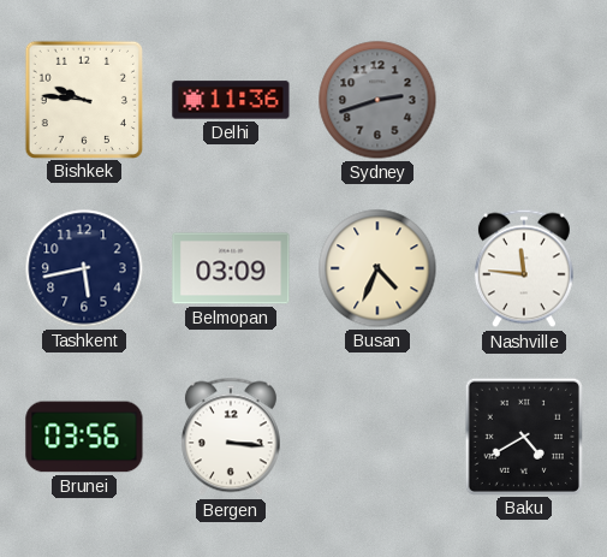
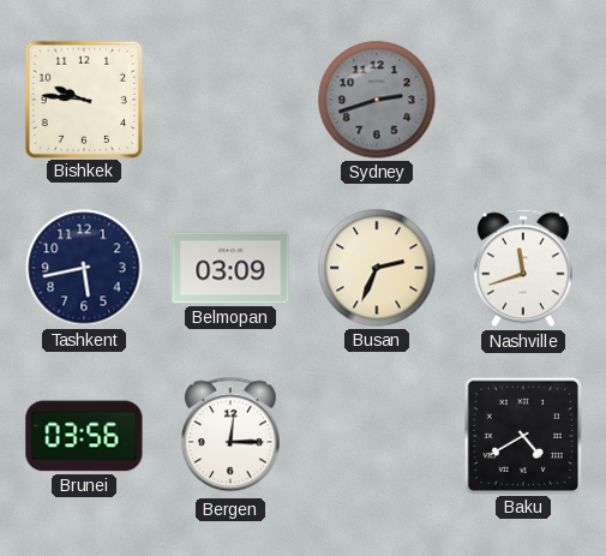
Delhi: 11:36 -> none (231, 100)
Busan: 4:34 -> 2:34 (377, 268)
Nashville: 11:46 -> 11:42 (523, 268)
Bergen: 3:16 -> 12:15 (230, 436)
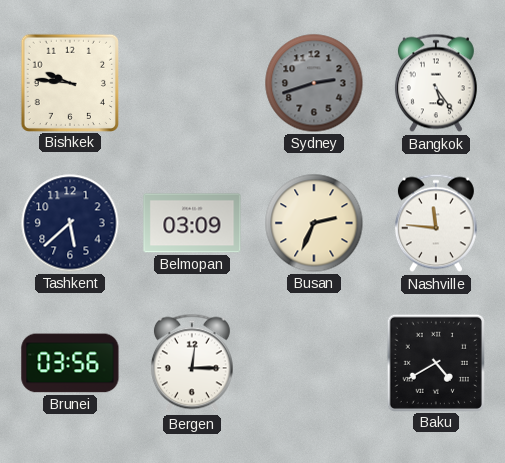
Bangkok: none -> 5:24 (436, 83)
Tashkent: 5:43 -> 5:38 (70, 223)
Nashville: 11:42 -> 11:46 (436, 223)
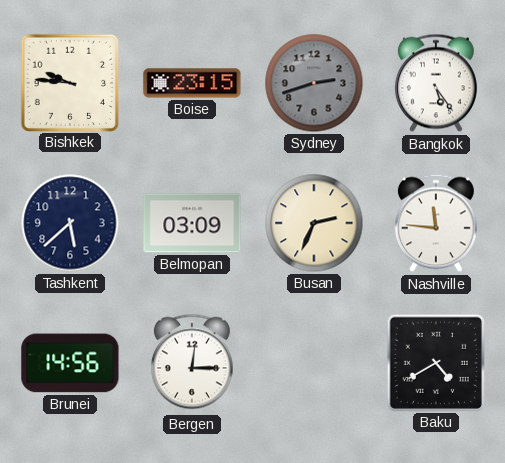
Boise: none -> 23:15 (192, 83)
Brunei: 03:56 -> 14:56 (70, 363)
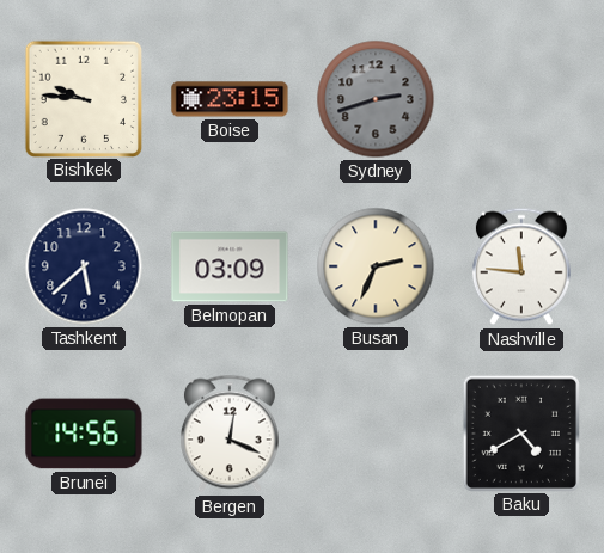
Bangkok: 5:24 -> none (436, 83)
Bergen: 12:15 -> 12:19 (230, 434)
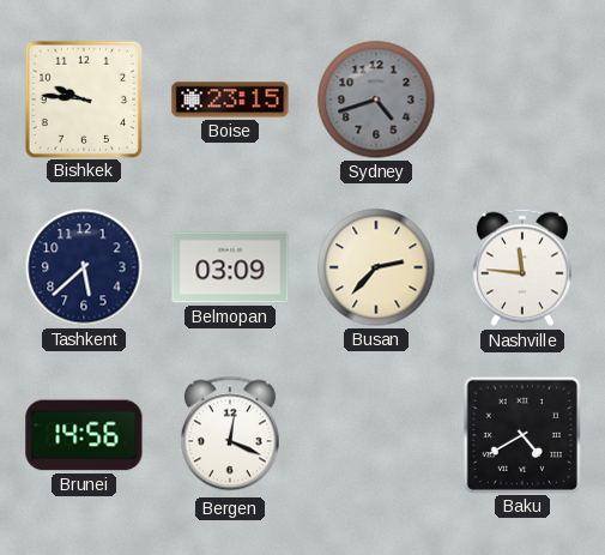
Sydney: 2:42 -> 4:42 (376, 99)
Busan: 2:34 -> 2:37 (376, 267)
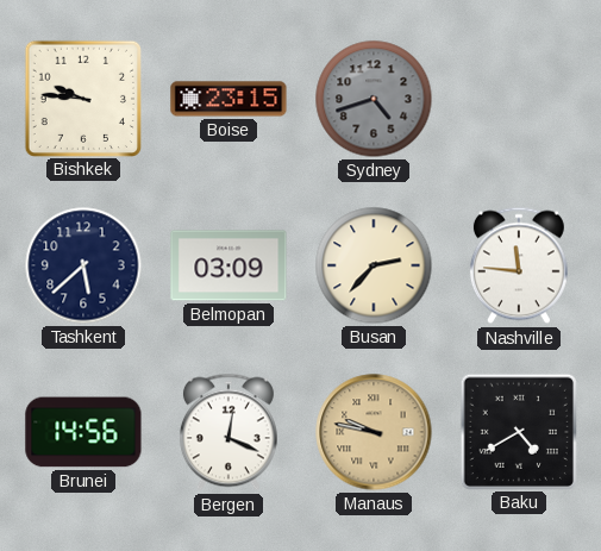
Manaus: none -> 9:47 (374, 432)
